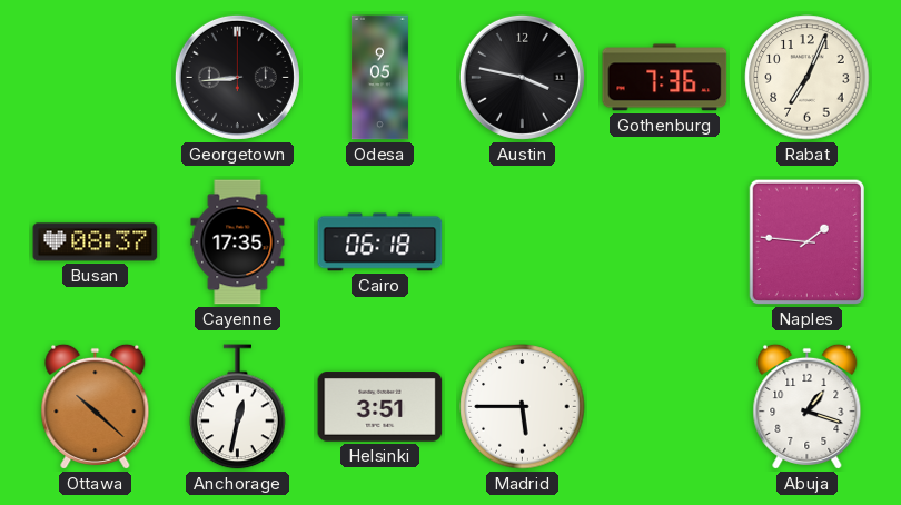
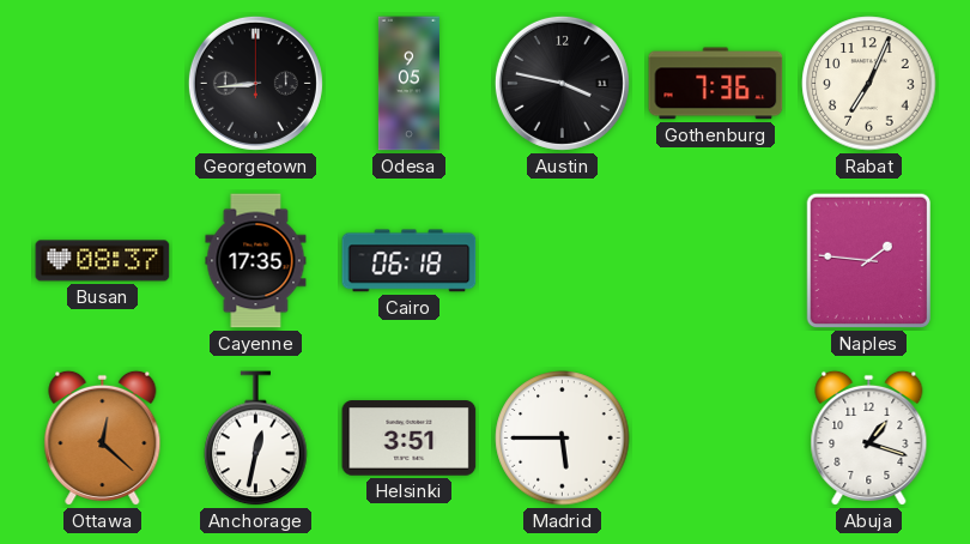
Ottawa: 10:22 -> 12:22 (103, 437)
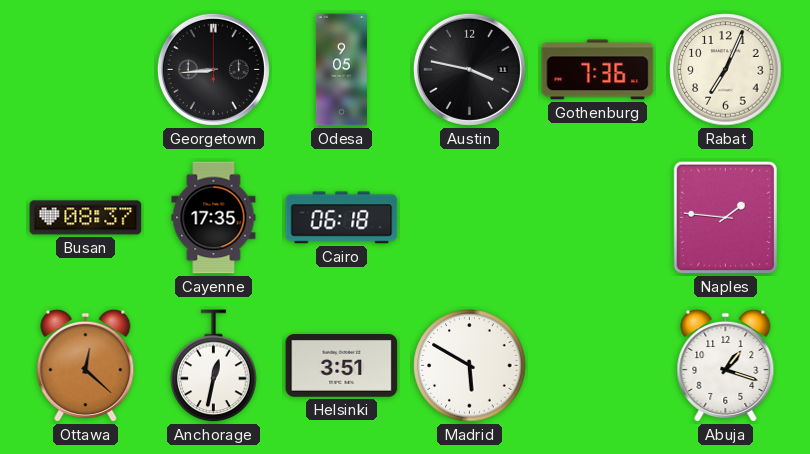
Madrid: 5:45 -> 5:50 (470, 366)
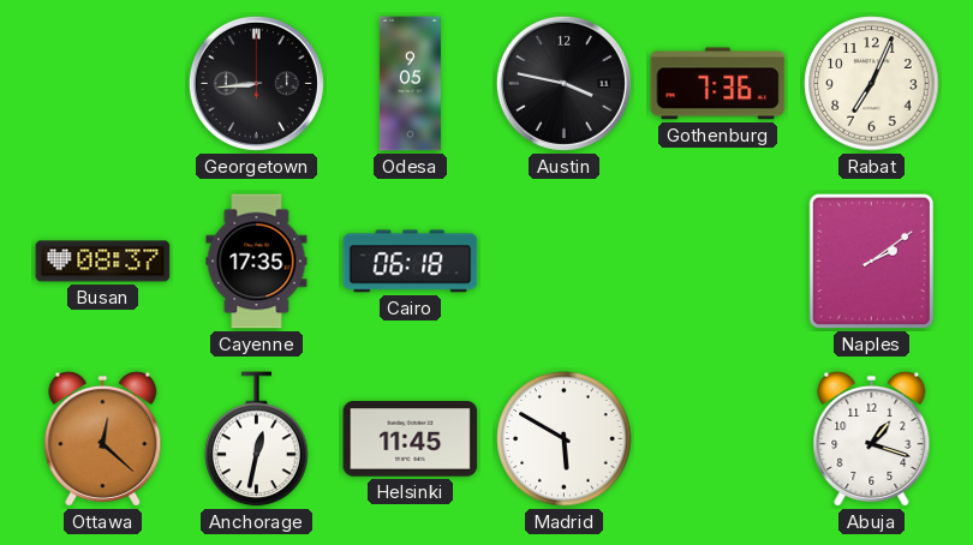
Naples: 1:46 -> 2:09 (871, 262)
Helsinki: 3:51 -> 11:45 (411, 439)
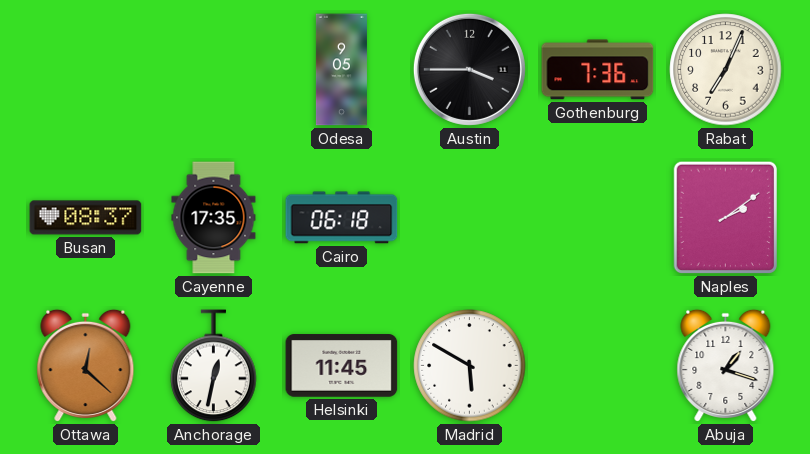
Georgetown: 8:44 -> none (256, 83)
Austin: 3:47 -> 3:45 (469, 69)
